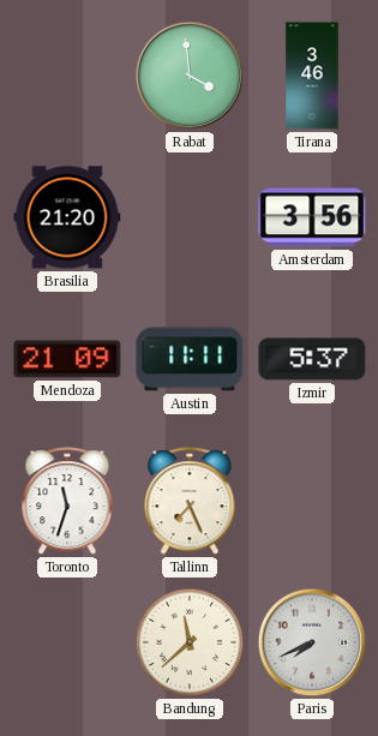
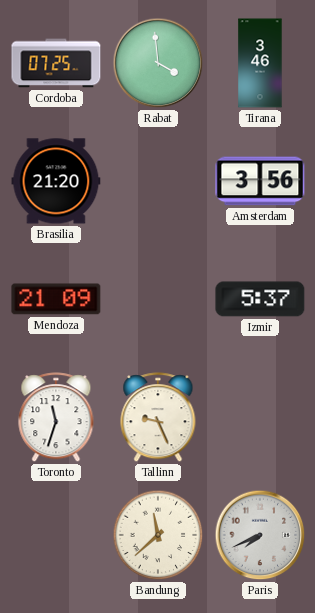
Cordoba: none -> 07:25 (56, 63)
Austin: 11:11 -> none (190, 359)
Tallinn: 7:26 -> 9:26 (158, 418)
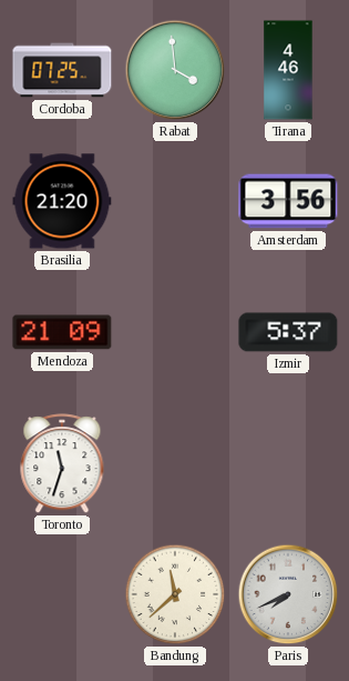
Tirana: 3:46 -> 4:46 (288, 70)
Tallinn: 9:26 -> none (158, 418)
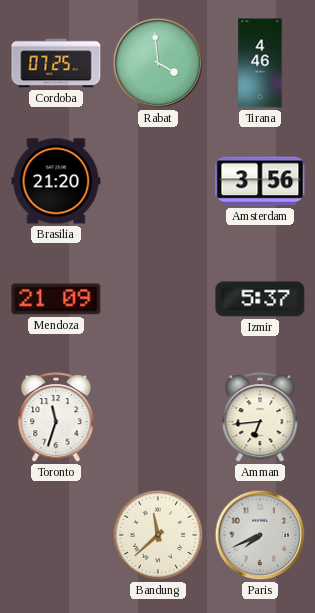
Amman: none -> 6:44 (260, 418)
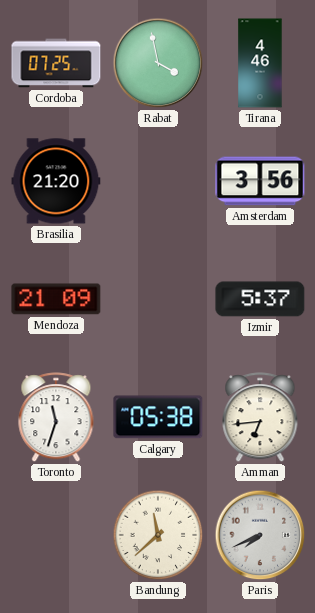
Rabat: 3:59 -> 3:58 (158, 63)
Calgary: none -> 05:38 (158, 417)
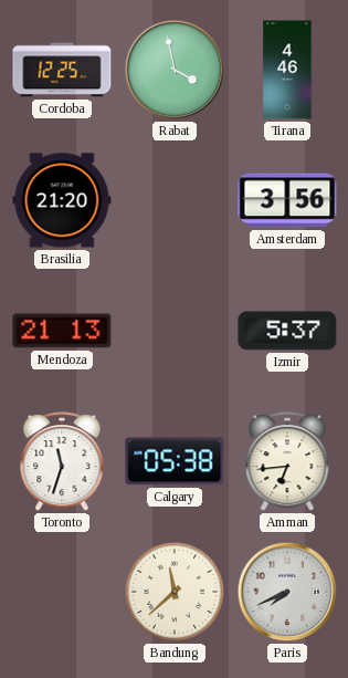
Cordoba: 07:25 -> 12:25 (62, 70)
Mendoza: 21:09 -> 21:13 (62, 331)
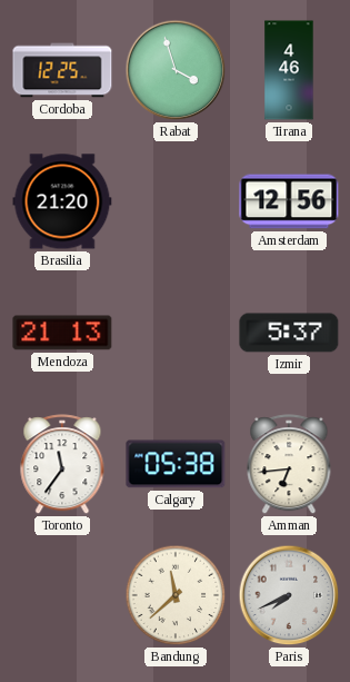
Rabat: 3:58 -> 3:57 (176, 70)
Amsterdam: 3:56 -> 12:56 (289, 201)
Toronto: 11:33 -> 11:36 (62, 465)
